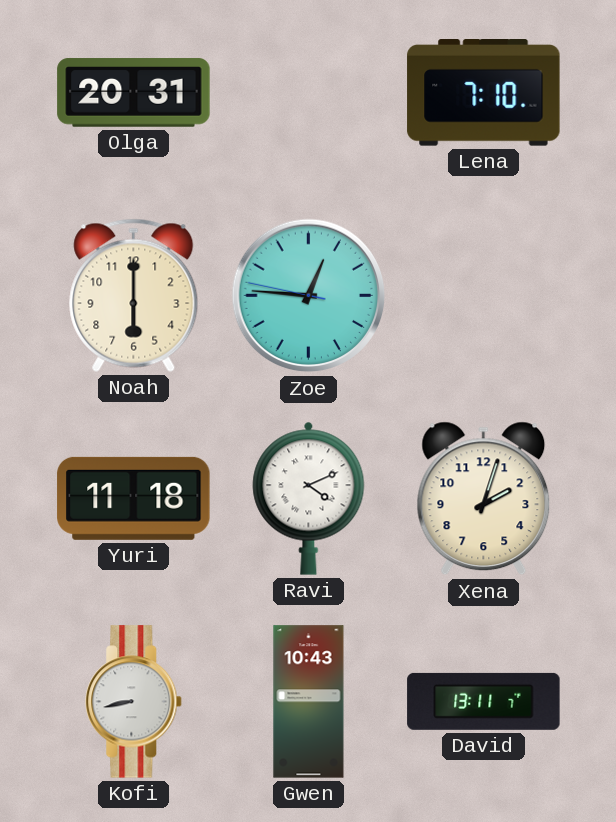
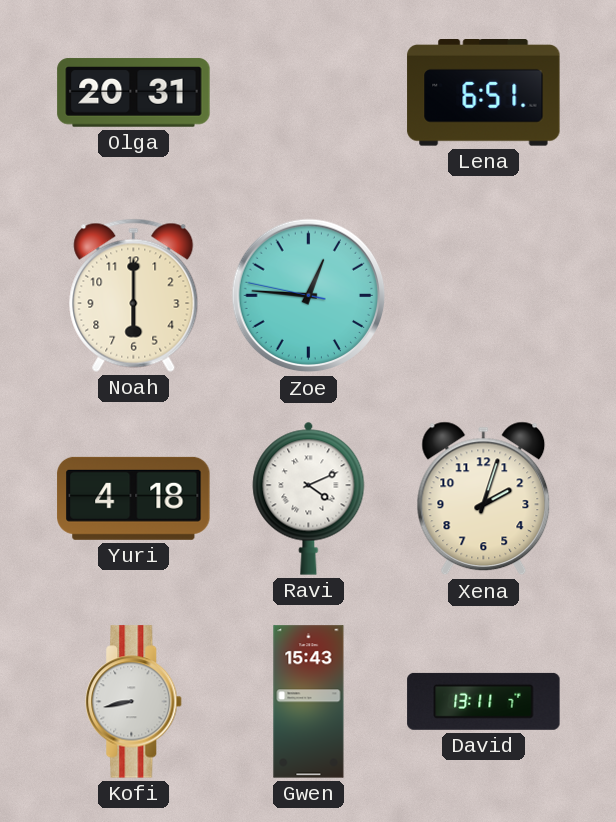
Lena: 7:10 -> 6:51 (484, 93)
Yuri: 11:18 -> 4:18 (134, 498)
Gwen: 10:43 -> 15:43 (309, 702)
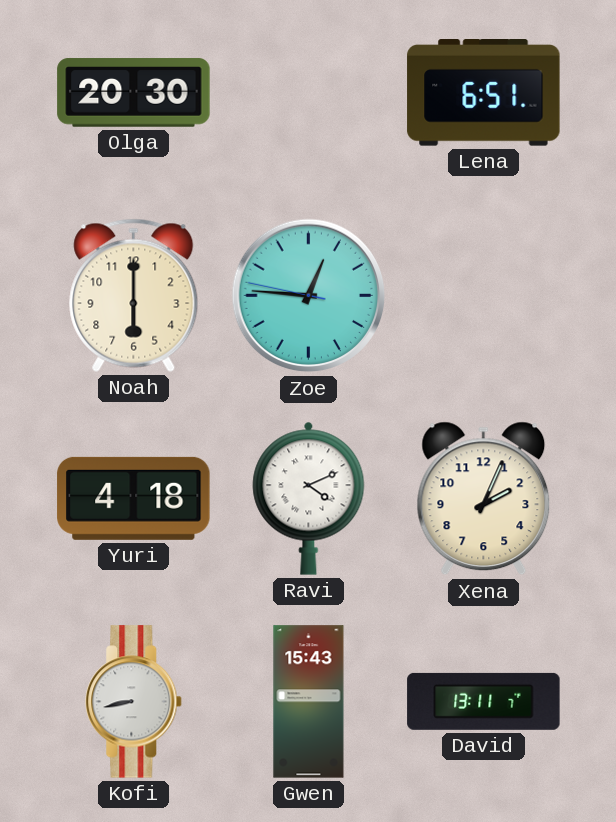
Olga: 20:31 -> 20:30 (134, 93)
Xena: 2:03 -> 2:04 (484, 499)
